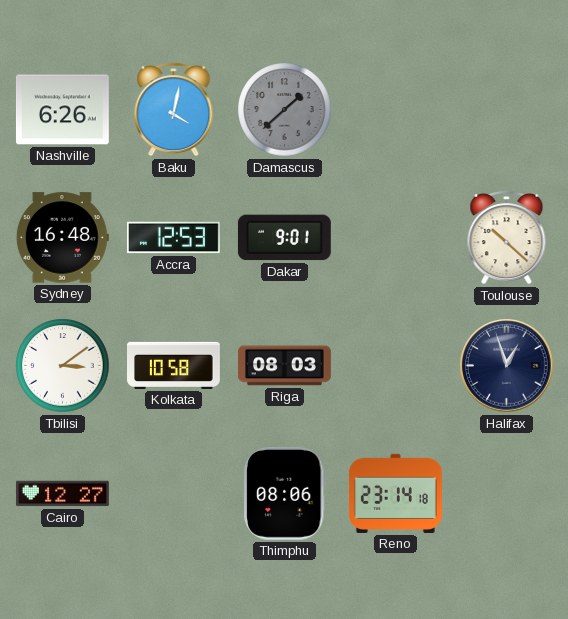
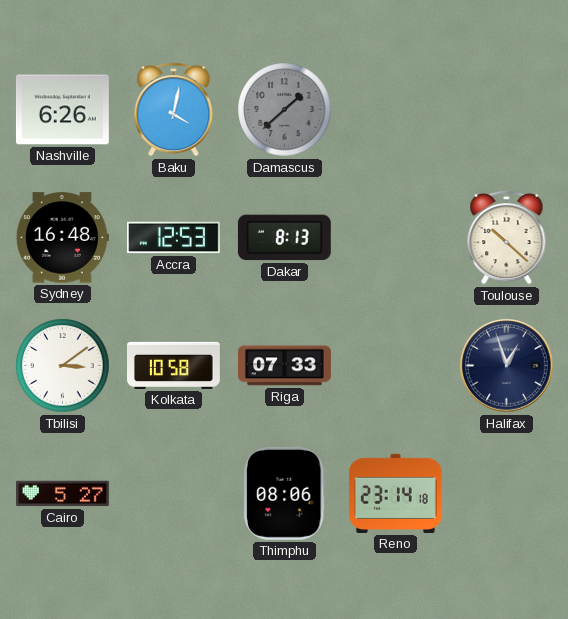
Dakar: 9:01 -> 8:13 (284, 238)
Riga: 08:03 -> 07:33 (284, 366)
Cairo: 12:27 -> 5:27 (62, 494)
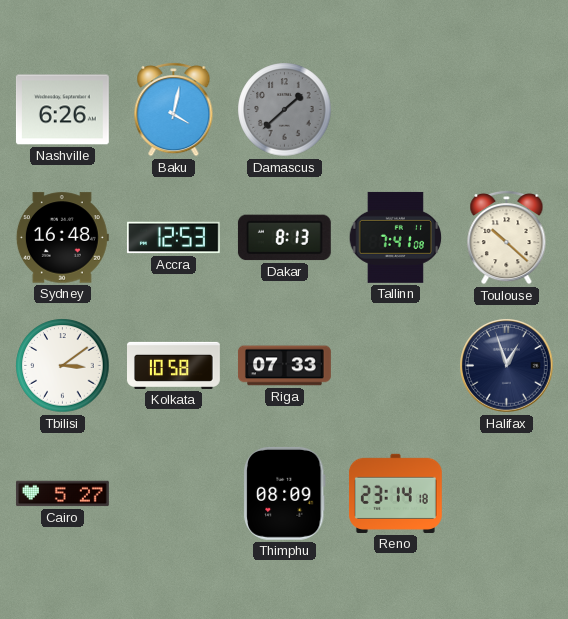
Tallinn: none -> 7:41 (396, 237)
Thimphu: 08:06 -> 08:09 (285, 493)
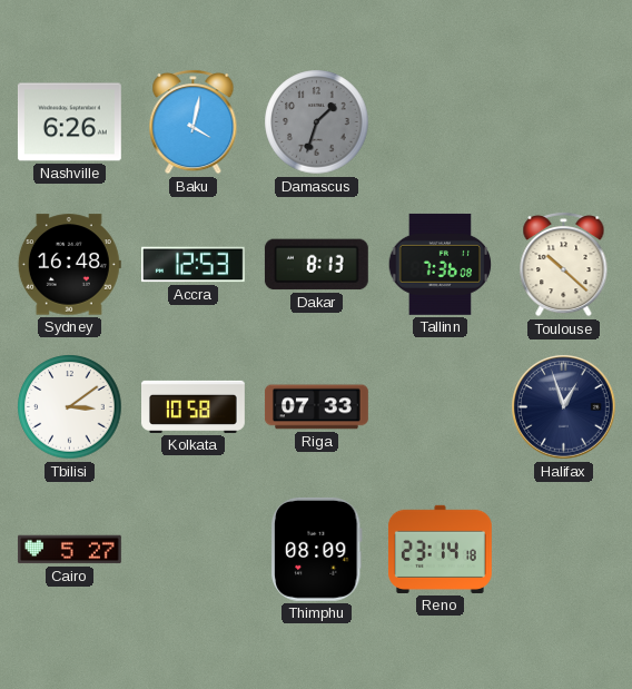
Damascus: 1:38 -> 1:33 (317, 122)
Tallinn: 7:41 -> 7:36 (441, 264)
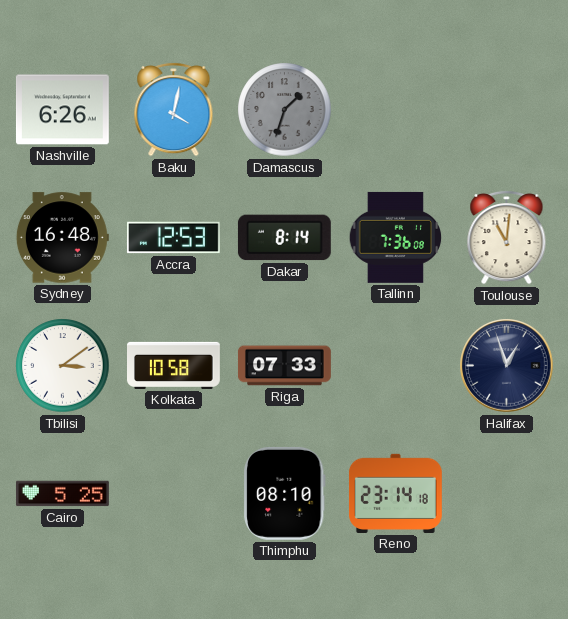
Dakar: 8:13 -> 8:14 (284, 238)
Toulouse: 10:22 -> 11:01 (507, 237)
Cairo: 5:27 -> 5:25 (62, 494)
Thimphu: 08:09 -> 08:10 (285, 493)
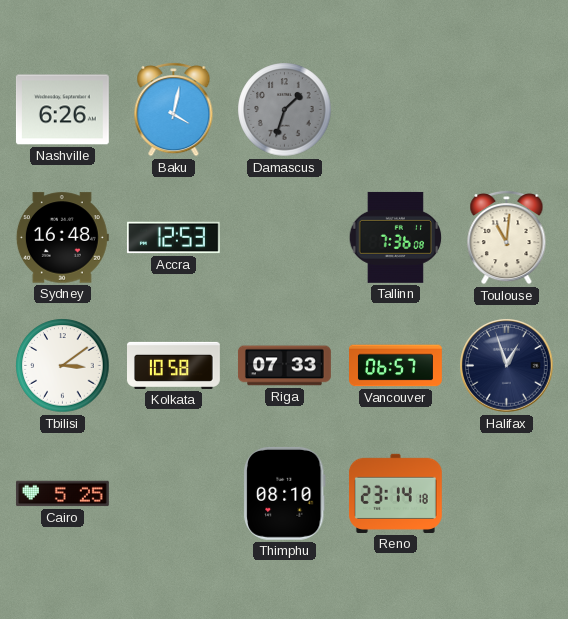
Dakar: 8:14 -> none (284, 238)
Vancouver: none -> 06:57 (396, 366)
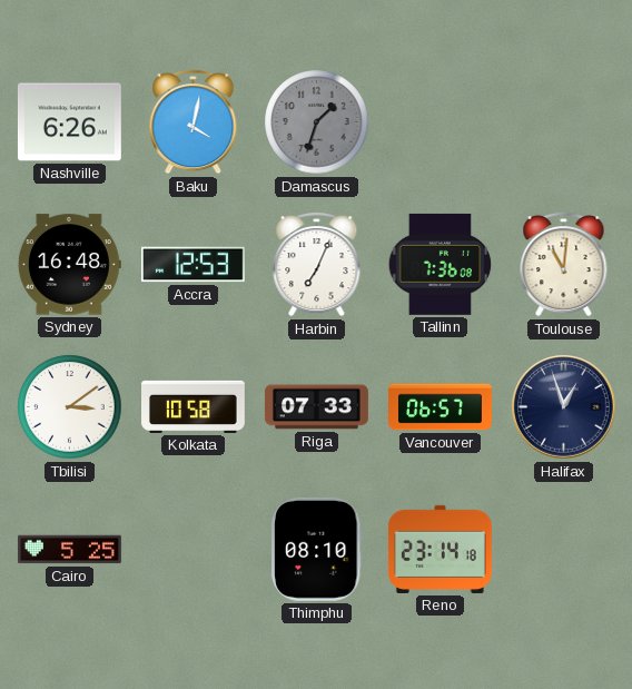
Harbin: none -> 7:04 (317, 264)
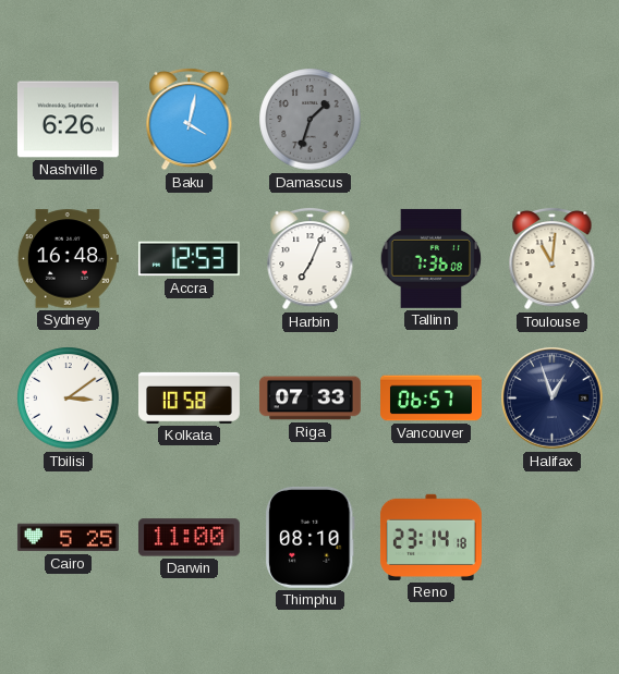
Darwin: none -> 11:00 (189, 538)
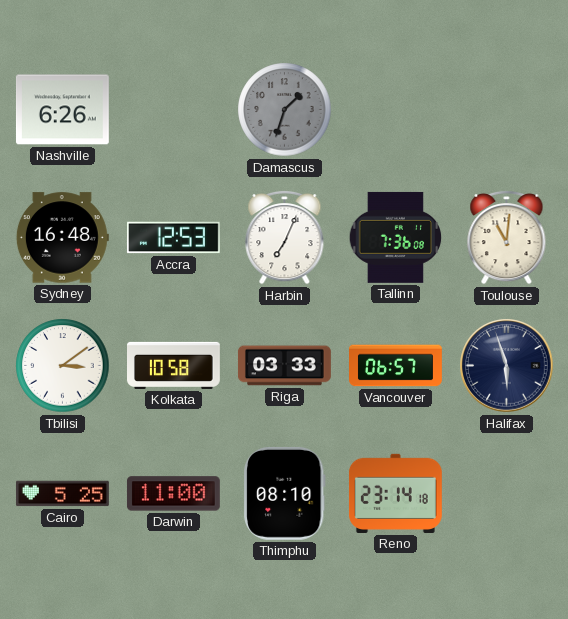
Baku: 4:02 -> none (190, 119)
Riga: 07:33 -> 03:33 (284, 366)
Halifax: 12:57 -> 5:57 (507, 366)
